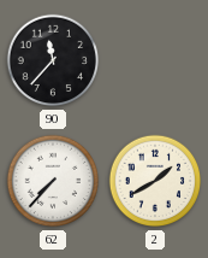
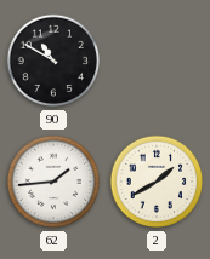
90: 11:37 -> 10:50 (53, 61)
62: 7:37 -> 1:44 (53, 182)
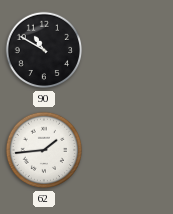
2: 1:40 -> none (157, 182)
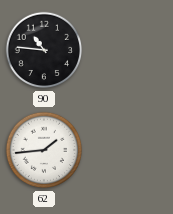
90: 10:50 -> 10:46 (44, 50)
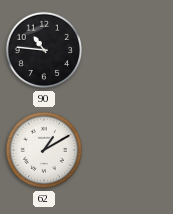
62: 1:44 -> 1:10 (44, 150)
